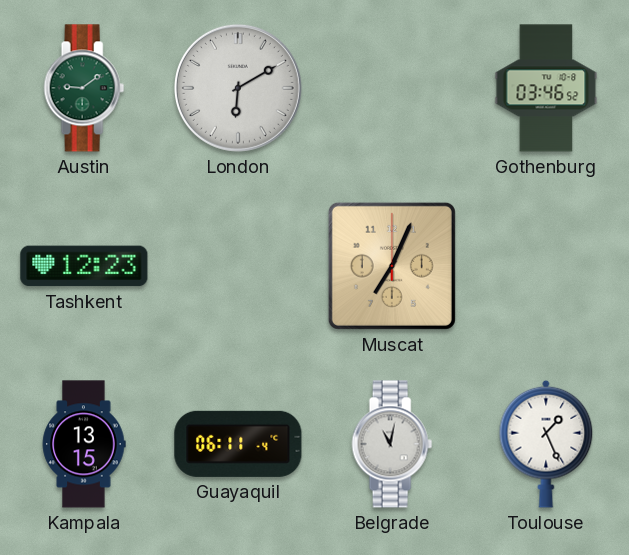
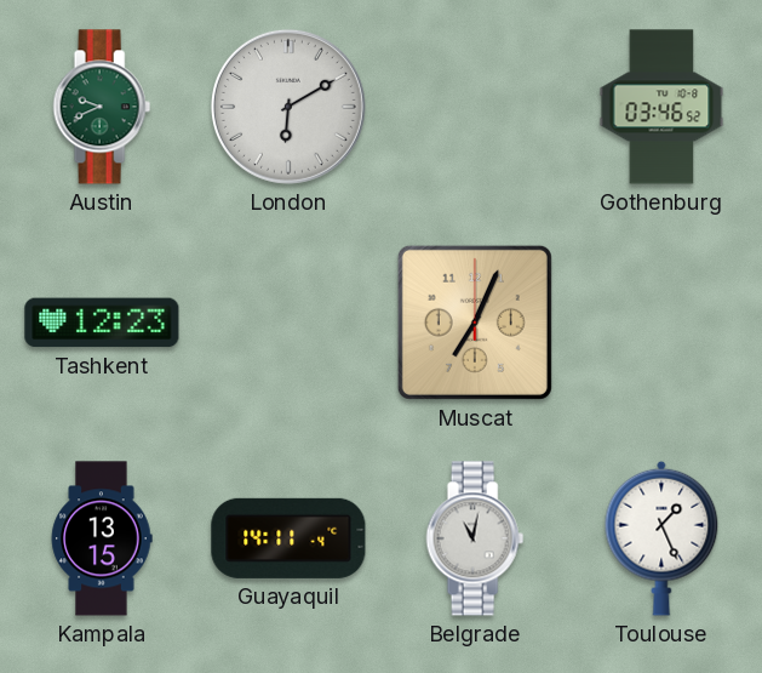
Austin: 9:09 -> 9:41 (102, 107)
Guayaquil: 06:11 -> 14:11 (288, 538)
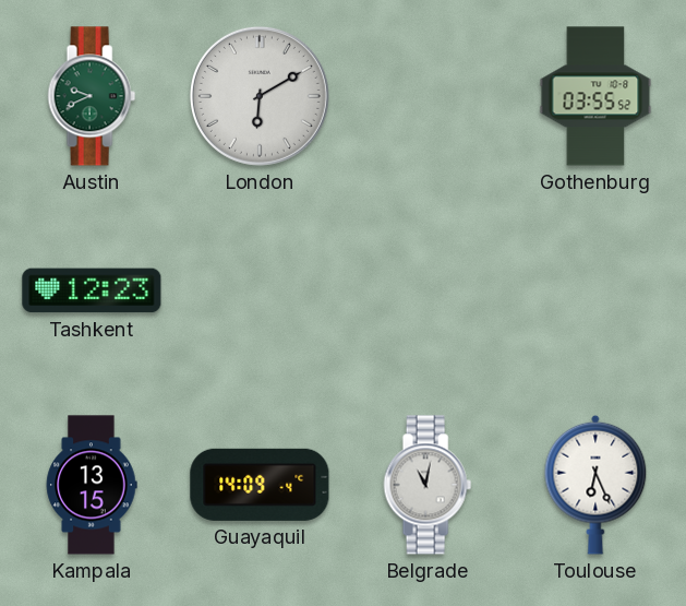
Gothenburg: 03:46 -> 03:55 (595, 96)
Muscat: 7:04 -> none (475, 323)
Guayaquil: 14:11 -> 14:09 (260, 485)
Toulouse: 1:26 -> 6:26 (595, 485)
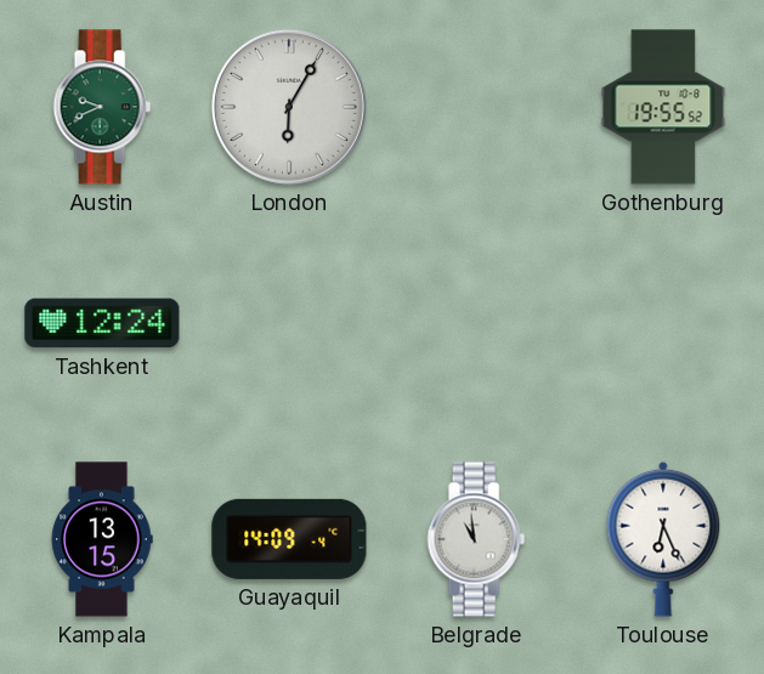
London: 6:10 -> 6:05 (289, 107)
Gothenburg: 03:55 -> 19:55 (663, 107)
Tashkent: 12:23 -> 12:24 (102, 323)
Belgrade: 11:02 -> 10:59 (476, 539)
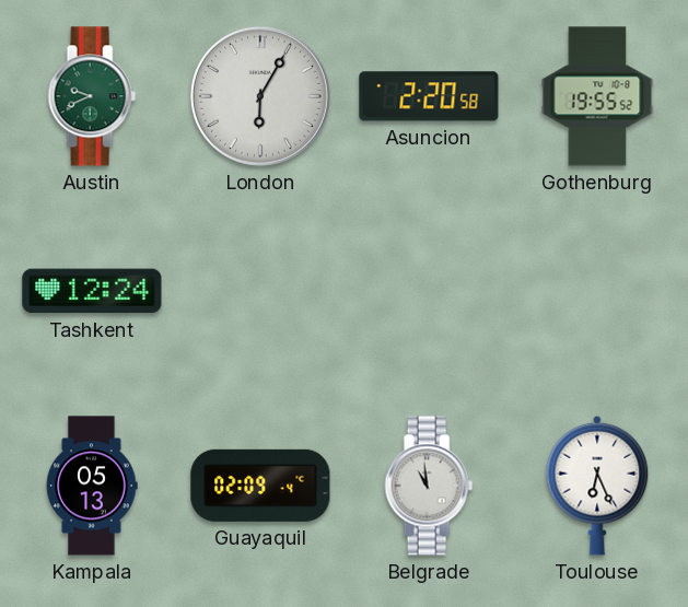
Asuncion: none -> 2:20 (429, 96)
Kampala: 13:15 -> 05:13 (92, 486)
Guayaquil: 14:09 -> 02:09 (260, 486)
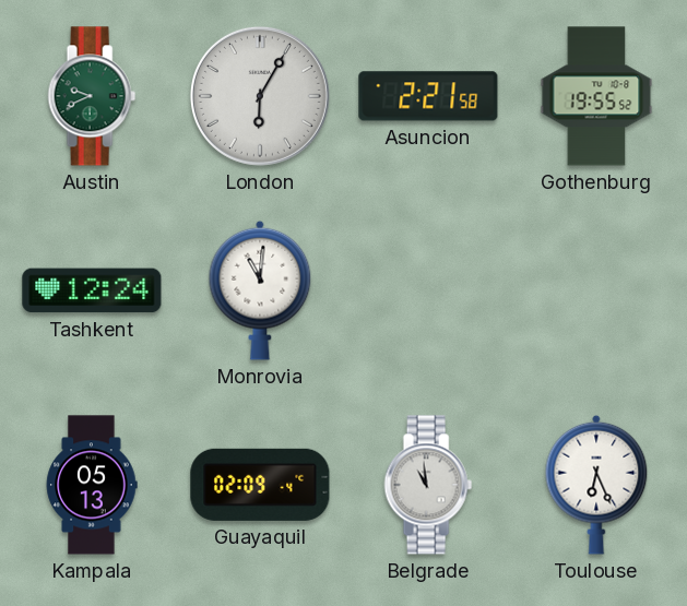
Asuncion: 2:20 -> 2:21 (428, 96)
Monrovia: none -> 11:01 (260, 290)
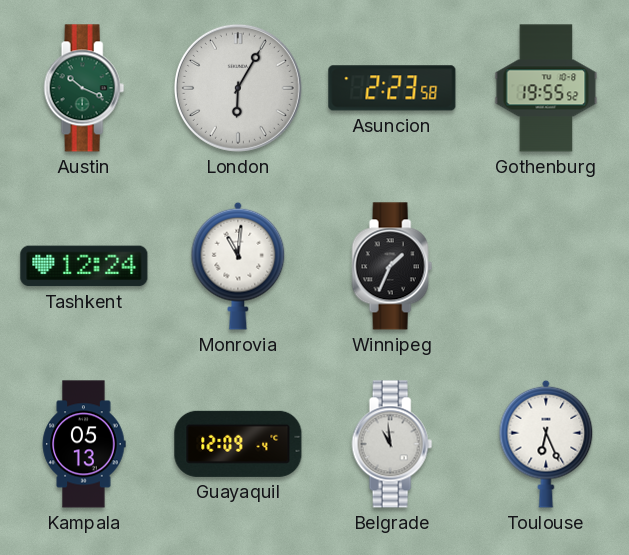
Austin: 9:41 -> 10:19 (84, 88)
Asuncion: 2:21 -> 2:23 (392, 88)
Winnipeg: none -> 1:34 (392, 266)
Guayaquil: 02:09 -> 12:09 (238, 444)
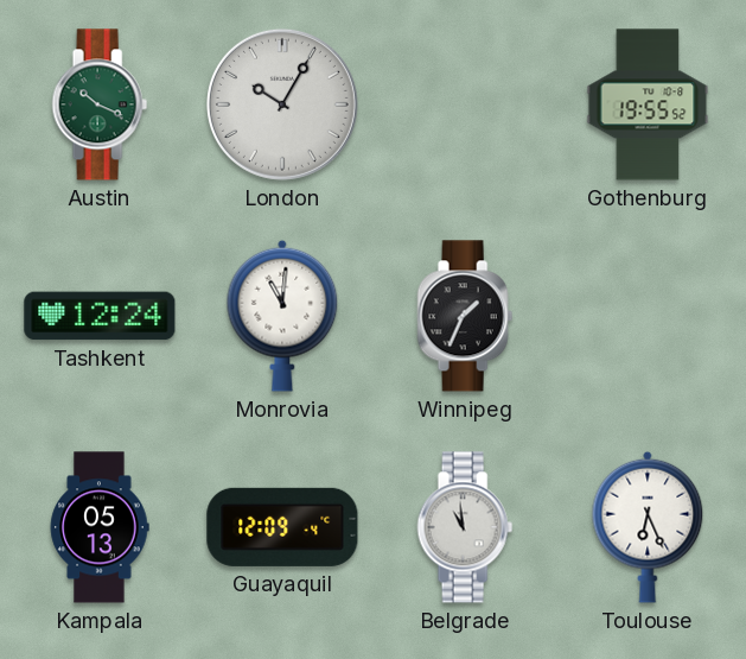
London: 6:05 -> 10:05 (282, 104)
Asuncion: 2:23 -> none (392, 88)
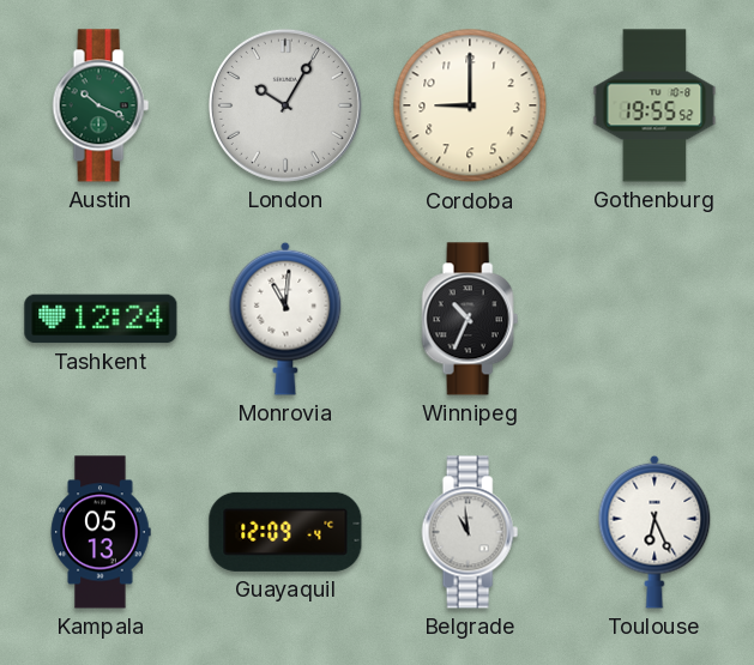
Cordoba: none -> 9:00 (470, 105)
Winnipeg: 1:34 -> 10:34 (470, 319)
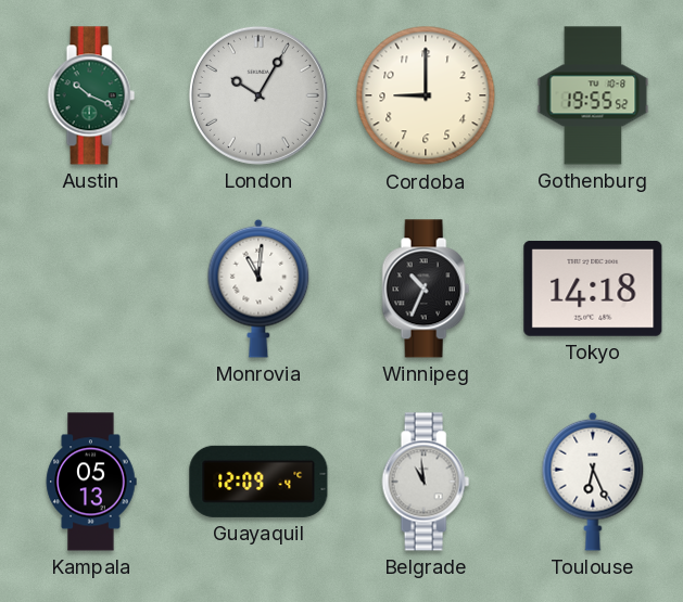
Tashkent: 12:24 -> none (101, 319)
Tokyo: none -> 14:18 (593, 289)
